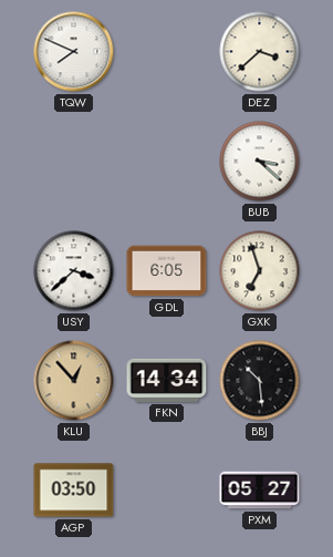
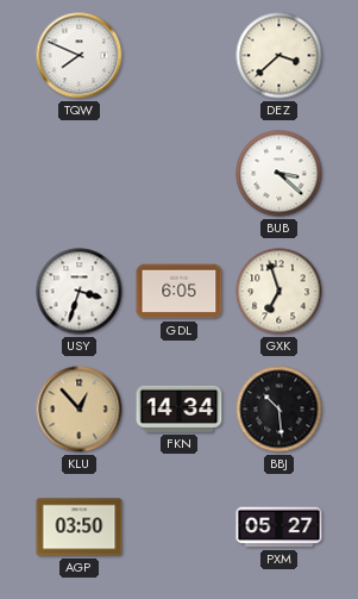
USY: 3:38 -> 3:33 (80, 292)
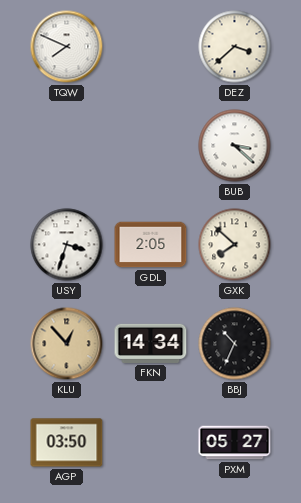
GDL: 6:05 -> 2:05 (151, 245)
GXK: 6:57 -> 7:52 (235, 245)
BBJ: 10:29 -> 10:34 (235, 344)
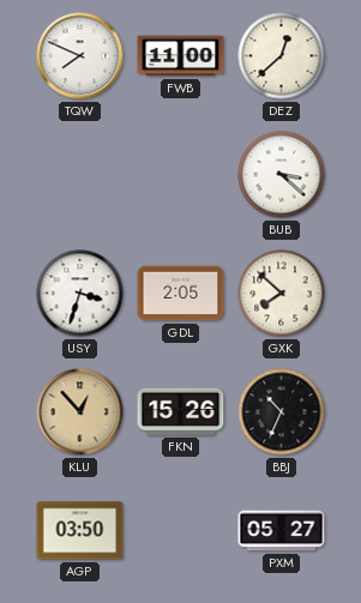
FWB: none -> 11:00 (181, 56)
DEZ: 3:38 -> 12:38 (282, 56)
FKN: 14:34 -> 15:26 (181, 411)
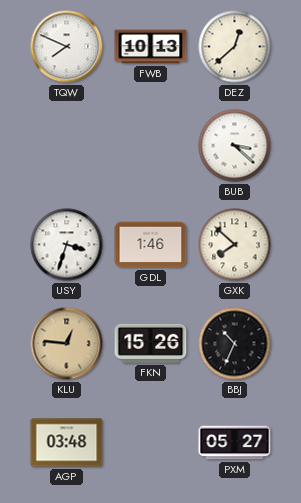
FWB: 11:00 -> 10:13 (151, 47)
GDL: 2:05 -> 1:46 (151, 245)
KLU: 12:53 -> 12:46 (67, 344)
AGP: 03:50 -> 03:48 (67, 443)
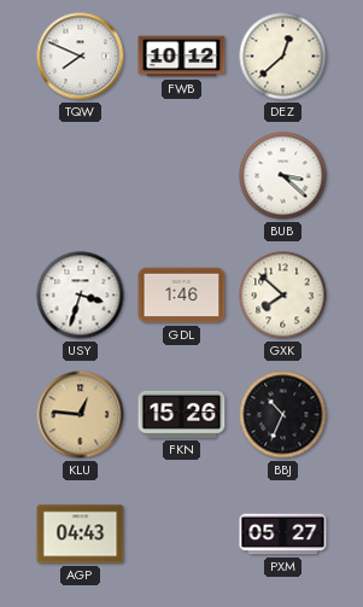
FWB: 10:13 -> 10:12 (182, 57)
AGP: 03:48 -> 04:43 (81, 535)
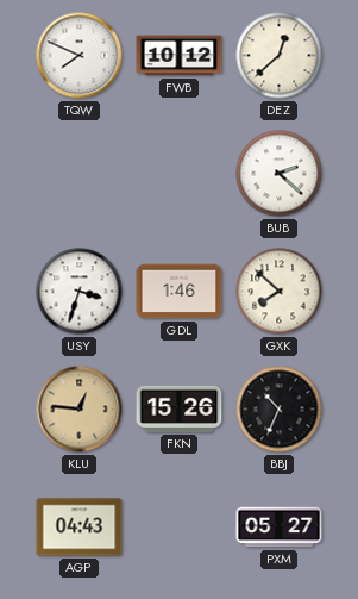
BUB: 3:22 -> 2:22 (280, 174)
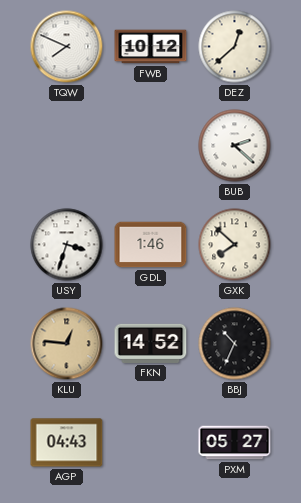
FKN: 15:26 -> 14:52 (151, 343)
